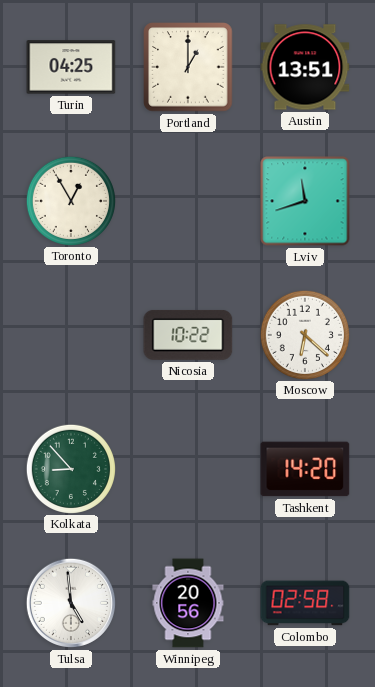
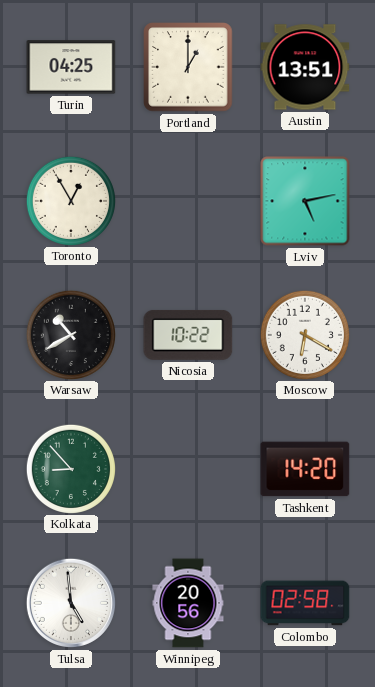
Lviv: 11:42 -> 5:13 (305, 201)
Warsaw: none -> 10:40 (70, 334)
Moscow: 6:22 -> 6:20 (304, 334)
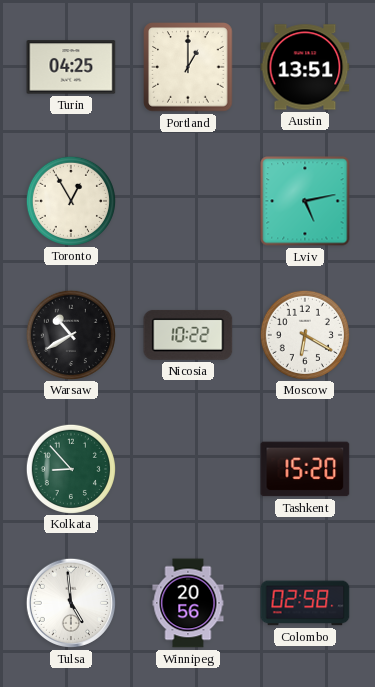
Tashkent: 14:20 -> 15:20 (305, 469)
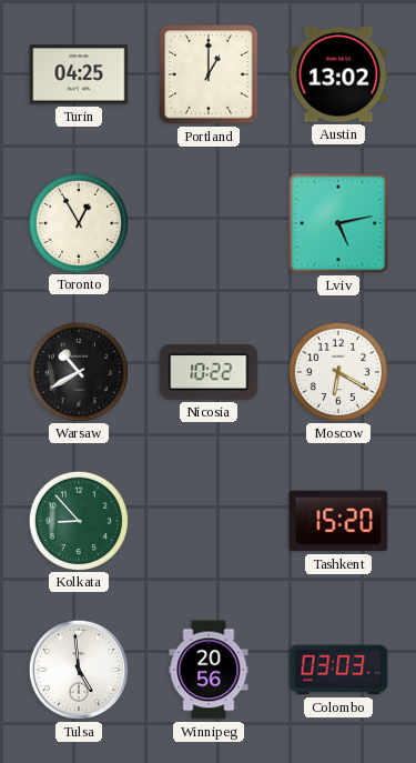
Austin: 13:51 -> 13:02 (338, 74)
Colombo: 02:58 -> 03:03 (338, 670)
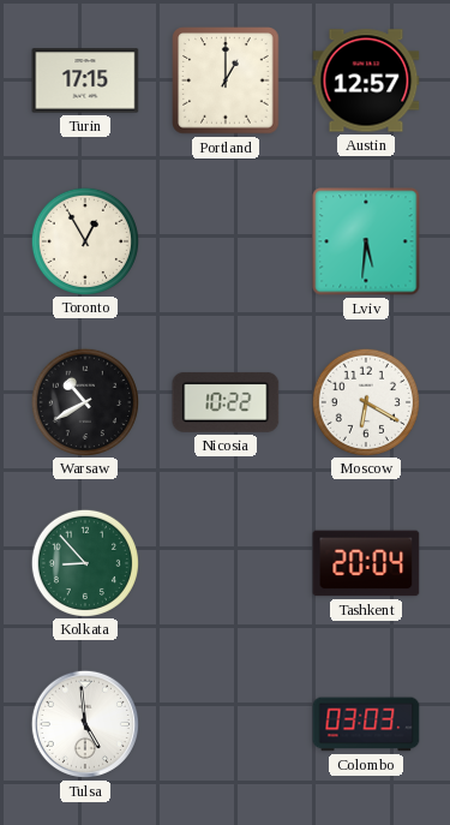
Turin: 04:25 -> 17:15 (85, 80)
Austin: 13:02 -> 12:57 (366, 80)
Lviv: 5:13 -> 5:31 (366, 241)
Tashkent: 15:20 -> 20:04 (366, 563)
Winnipeg: 20:56 -> none (209, 670)
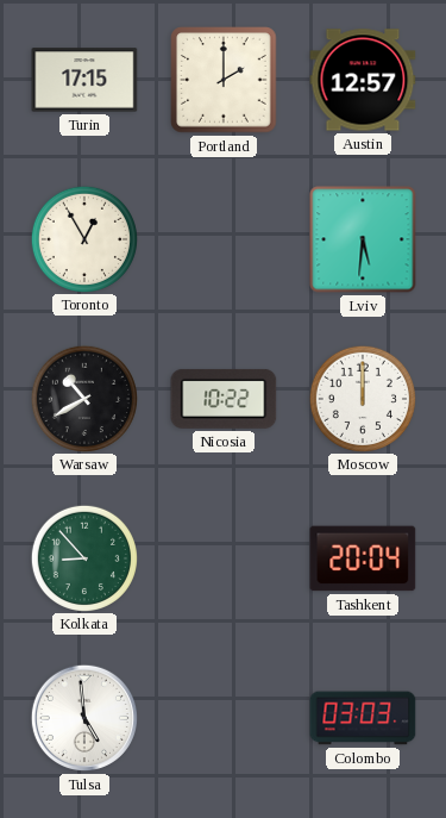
Portland: 1:00 -> 2:00 (224, 80)
Moscow: 6:20 -> 12:00 (362, 398)
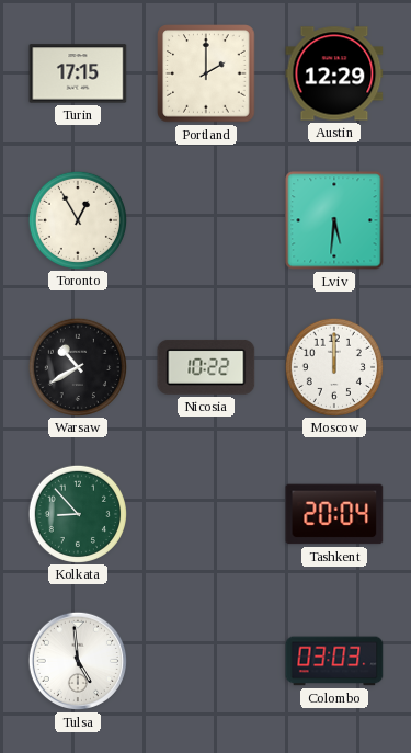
Austin: 12:57 -> 12:29 (334, 73)
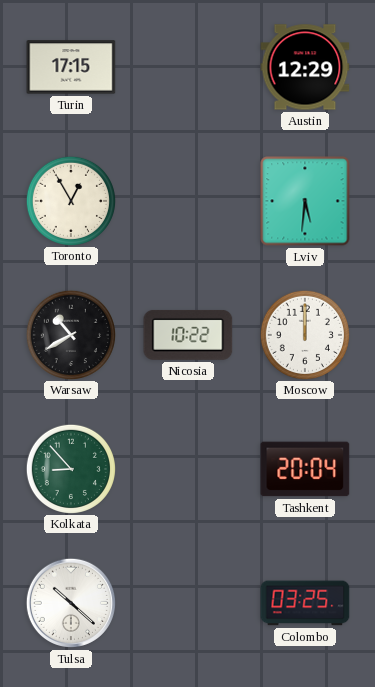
Portland: 2:00 -> none (206, 73)
Tulsa: 4:59 -> 10:22 (71, 603)
Colombo: 03:03 -> 03:25 (305, 603)
